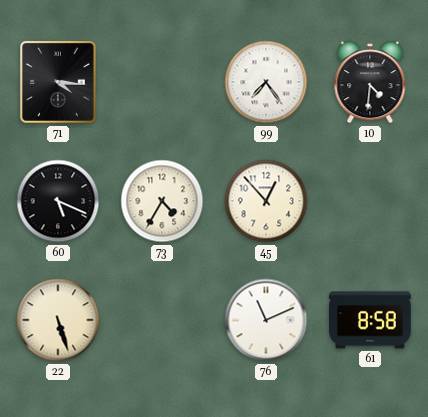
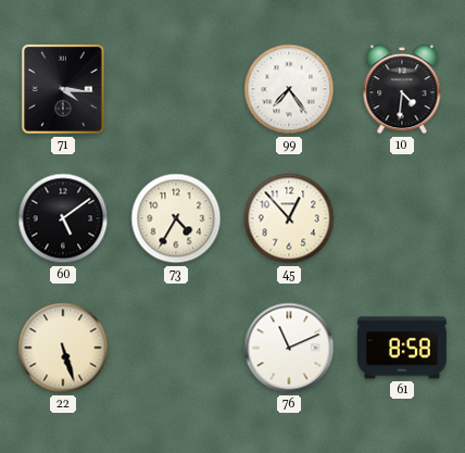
60: 5:19 -> 5:09 (63, 218)
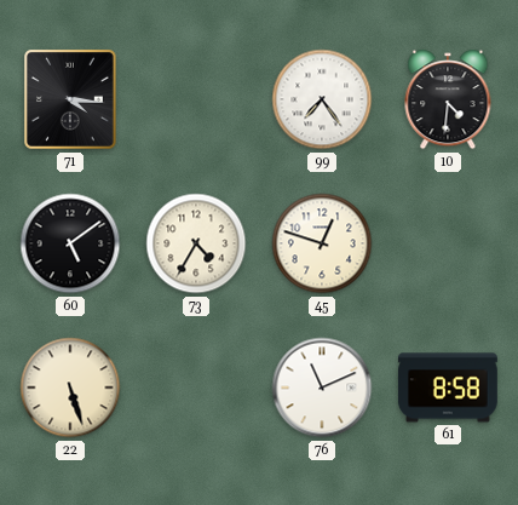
45: 12:53 -> 12:48 (322, 243)
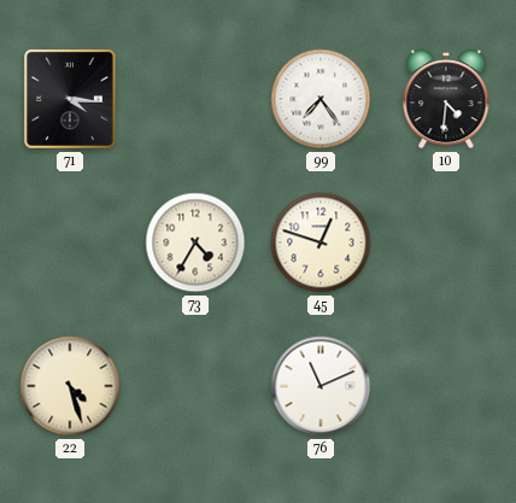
60: 5:09 -> none (70, 243)
22: 5:27 -> 4:27 (70, 386)
61: 8:58 -> none (448, 388)
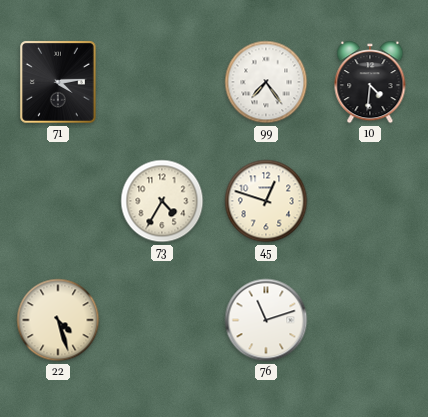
71: 4:16 -> 4:14 (59, 83)
76: 11:11 -> 11:12 (266, 320)
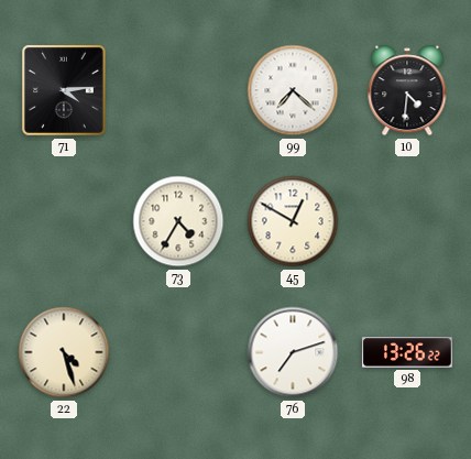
99: 7:24 -> 7:22 (293, 90)
45: 12:48 -> 12:50 (293, 221)
76: 11:12 -> 7:12 (293, 352)
98: none -> 13:26 (408, 352)
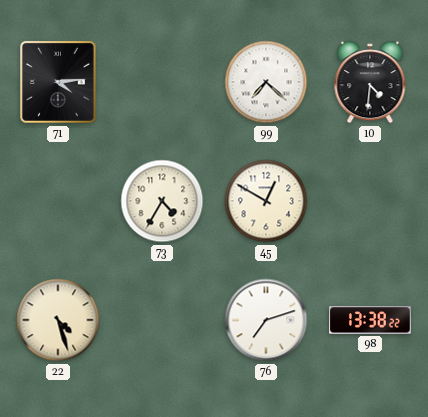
98: 13:26 -> 13:38 (371, 320)
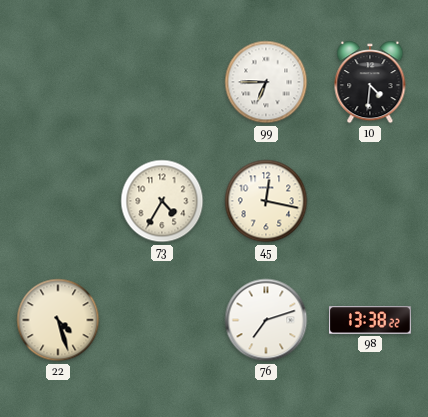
71: 4:14 -> none (59, 83)
99: 7:22 -> 6:45 (266, 82)
45: 12:50 -> 12:17 (266, 201)
